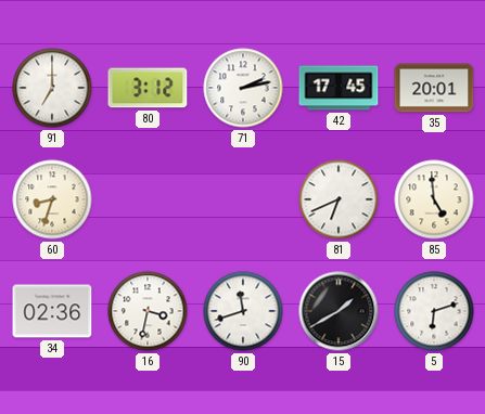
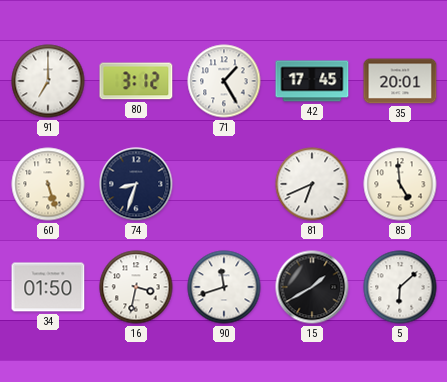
71: 2:13 -> 1:25 (224, 81)
60: 8:33 -> 5:27 (48, 184)
74: none -> 8:33 (136, 184)
34: 02:36 -> 01:50 (48, 287)
5: 6:12 -> 6:08 (400, 287)
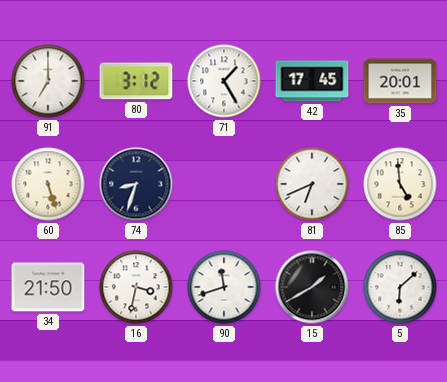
34: 01:50 -> 21:50 (48, 287)
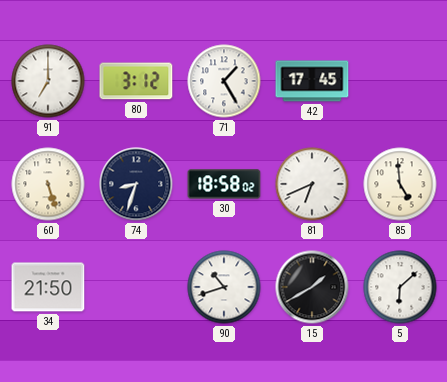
35: 20:01 -> none (400, 81)
30: none -> 18:58 (224, 184)
16: 3:32 -> none (136, 287)
90: 11:42 -> 10:42 (224, 287)
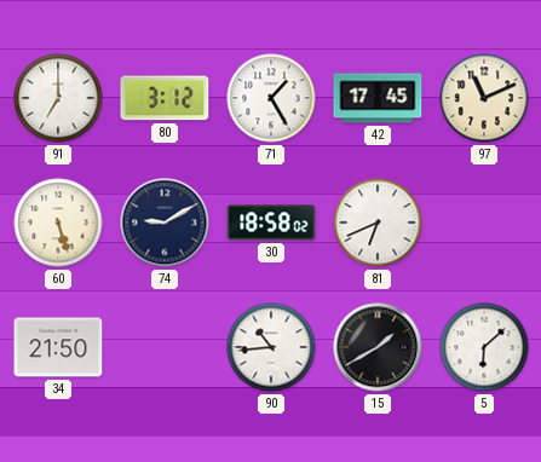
97: none -> 11:11 (484, 98)
74: 8:33 -> 9:10 (165, 223)
85: 4:59 -> none (400, 184)
90: 10:42 -> 10:44 (271, 347)
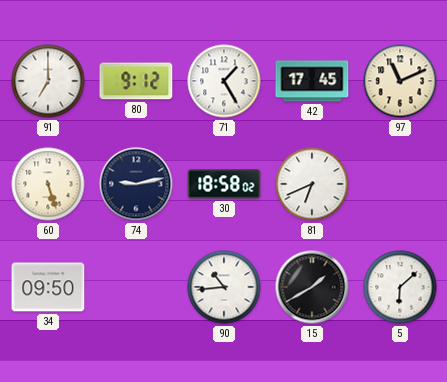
80: 3:12 -> 9:12 (136, 81)
74: 9:10 -> 9:13 (136, 184)
34: 21:50 -> 09:50 (48, 287)
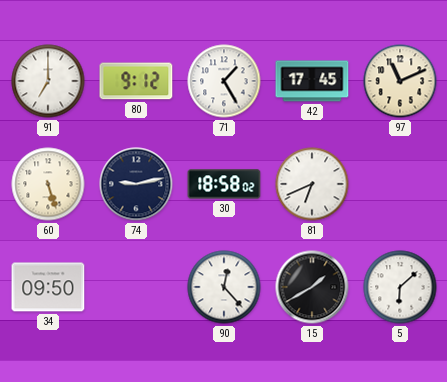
90: 10:44 -> 12:23 (224, 287)
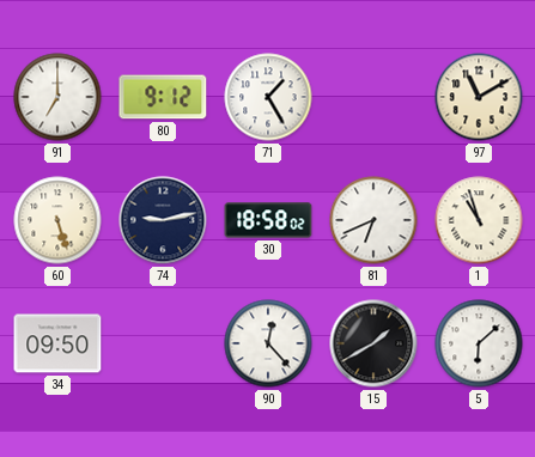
42: 17:45 -> none (312, 81)
97: 11:11 -> 11:10 (479, 97)
1: none -> 10:57 (479, 220)
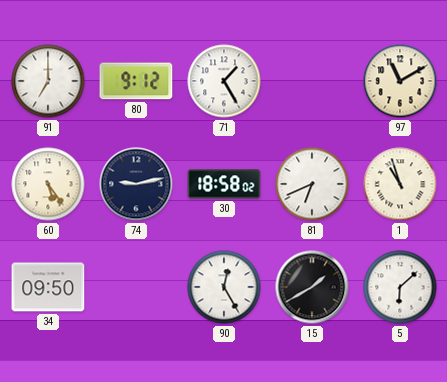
60: 5:27 -> 5:24 (48, 184)
90: 12:23 -> 12:25 (224, 287)
